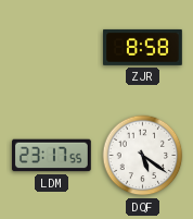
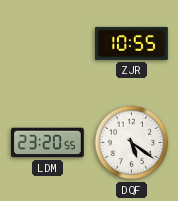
ZJR: 8:58 -> 10:55 (132, 43)
LDM: 23:17 -> 23:20 (48, 143)
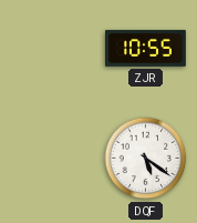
LDM: 23:20 -> none (48, 143)
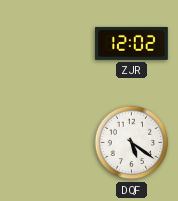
ZJR: 10:55 -> 12:02 (132, 43)
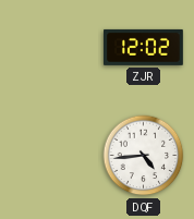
DQF: 5:21 -> 4:44 (144, 156)
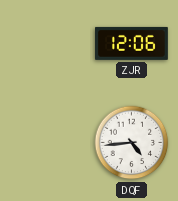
ZJR: 12:02 -> 12:06 (132, 43)
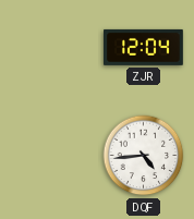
ZJR: 12:06 -> 12:04 (144, 47)
